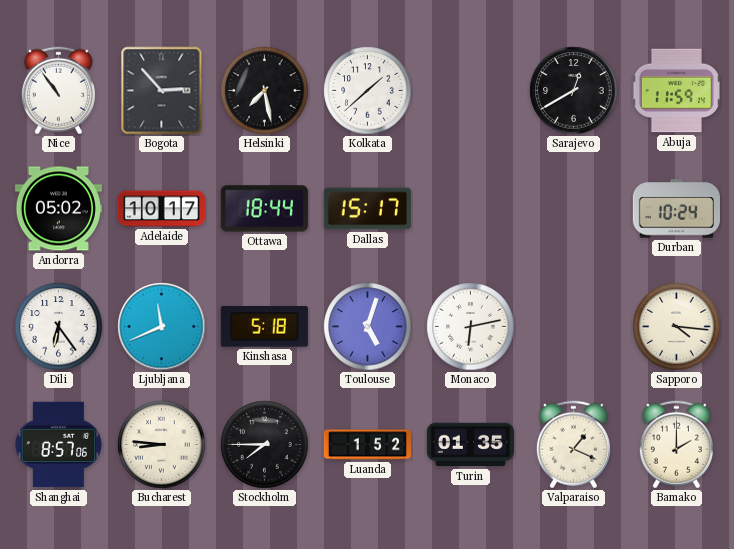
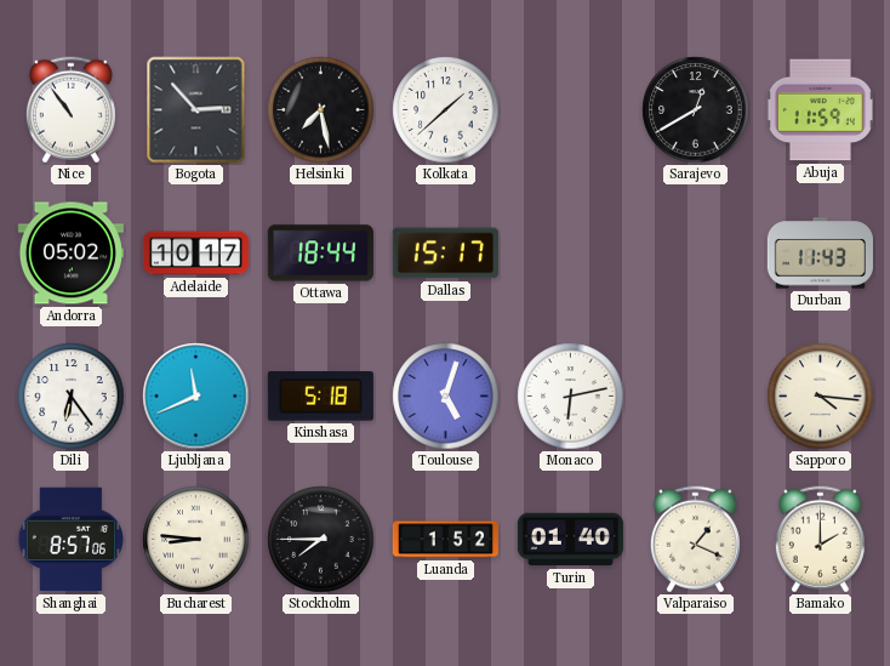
Durban: 10:24 -> 11:43 (820, 254)
Turin: 01:35 -> 01:40 (570, 540)
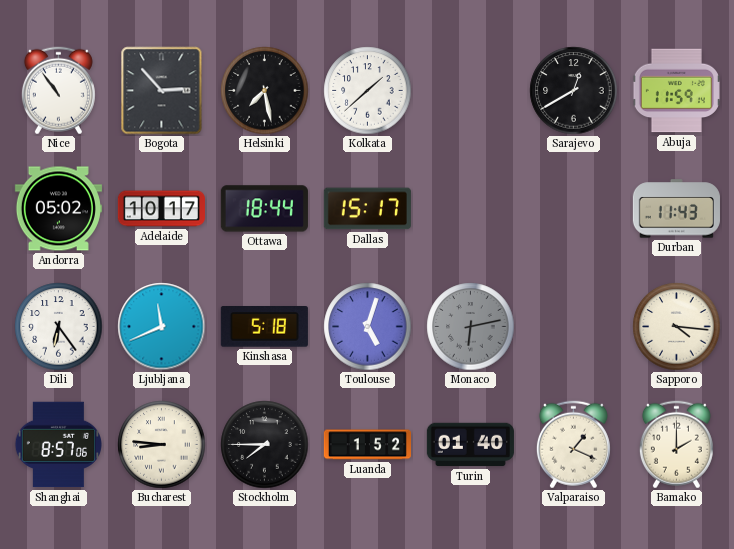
Monaco dial: white -> grey (471, 327)
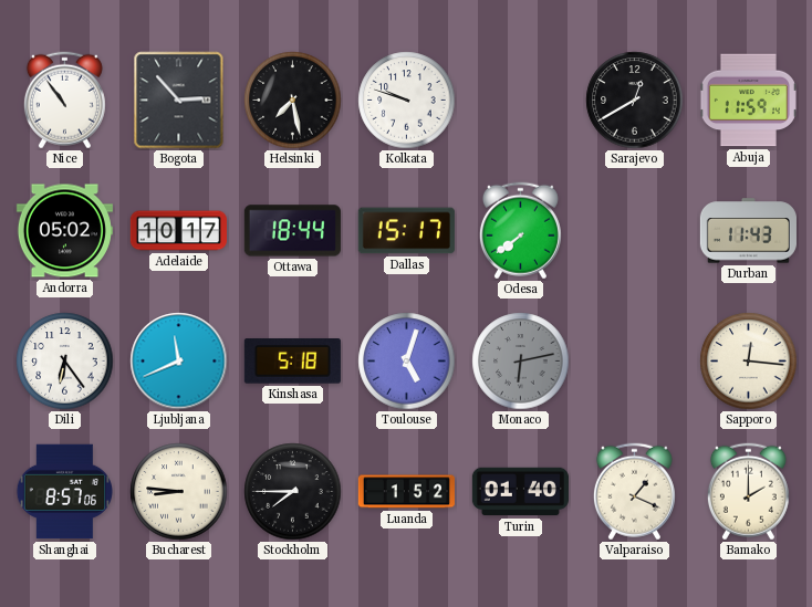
Kolkata: 1:38 -> 9:48 (407, 101)
Odesa: none -> 7:39 (520, 231)
Sapporo: 4:16 -> 12:16 (749, 362)
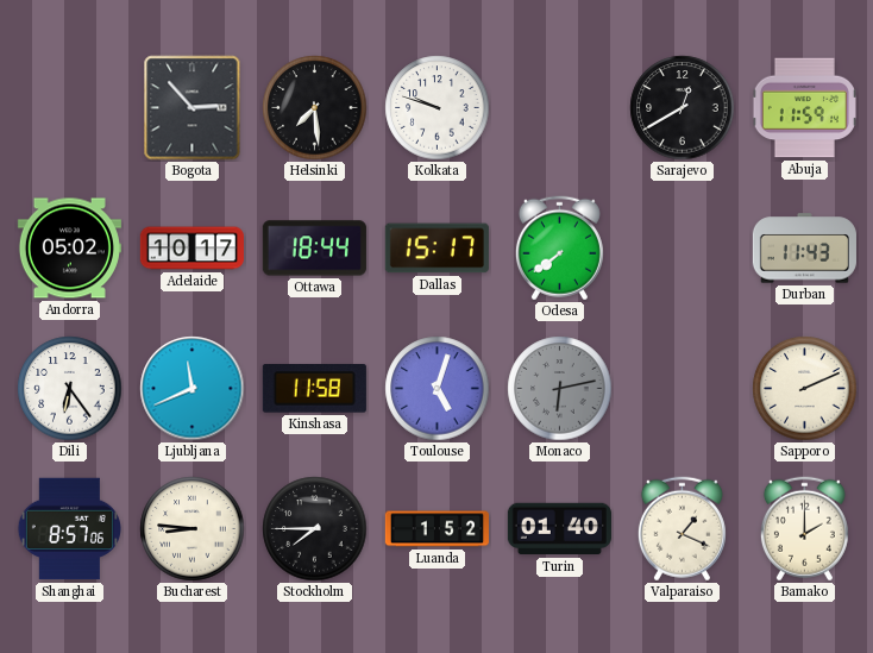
Nice: 10:54 -> none (64, 101)
Helsinki: 7:28 -> 7:29 (315, 108)
Kinshasa: 5:18 -> 11:58 (314, 389)
Sapporo: 12:16 -> 2:11 (805, 389)
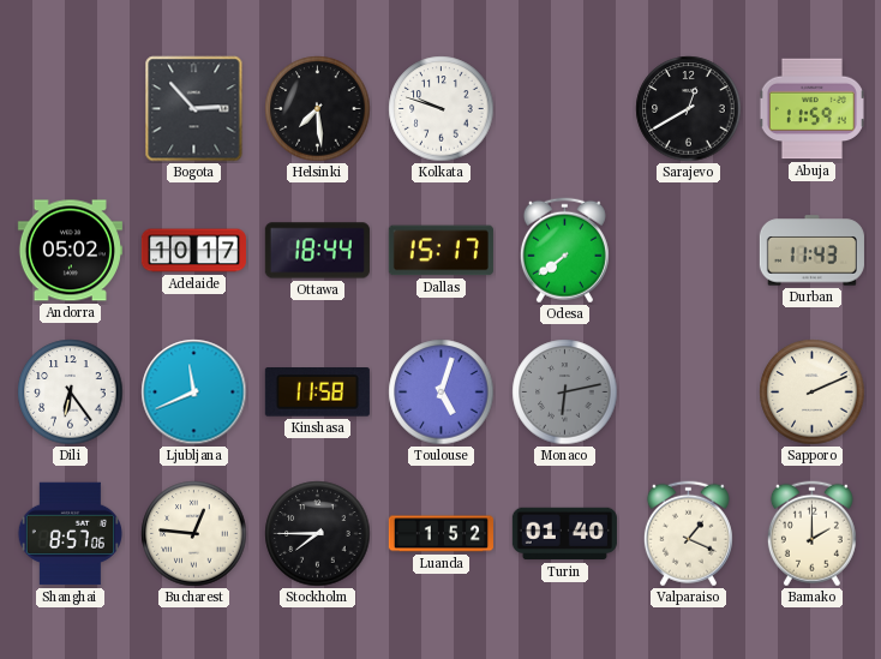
Bucharest: 8:46 -> 12:46 (194, 534)
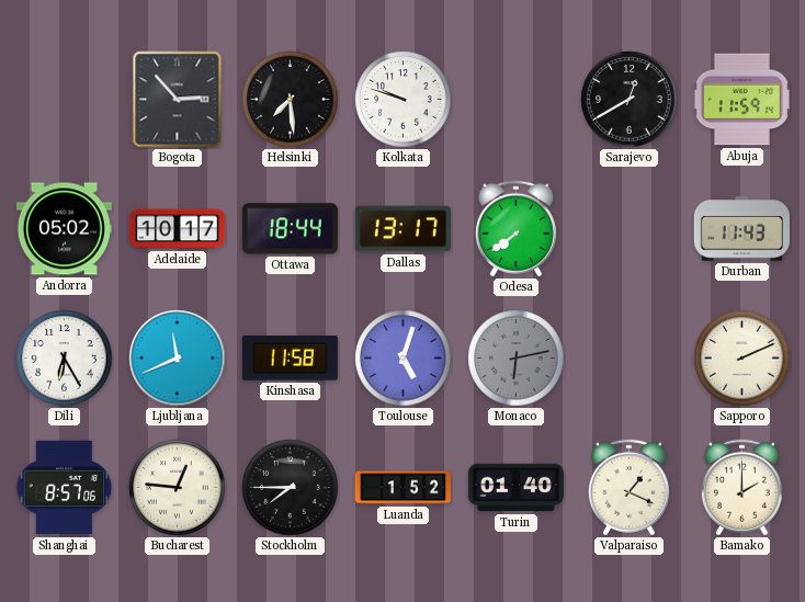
Dallas: 15:17 -> 13:17 (402, 229)
Dili: 6:24 -> 6:25 (65, 359)
